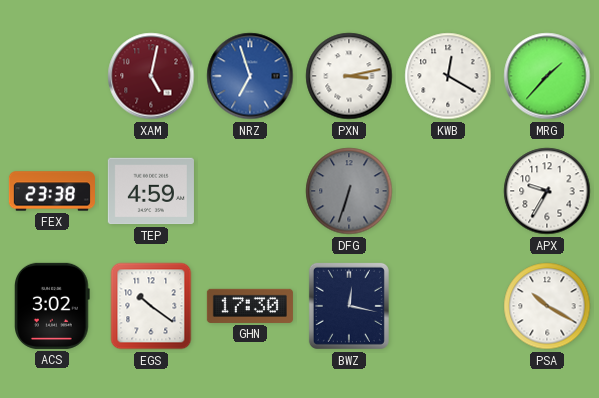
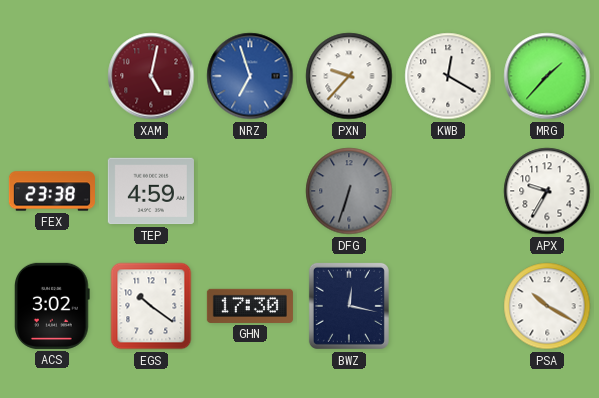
PXN: 3:13 -> 9:37 (349, 76)
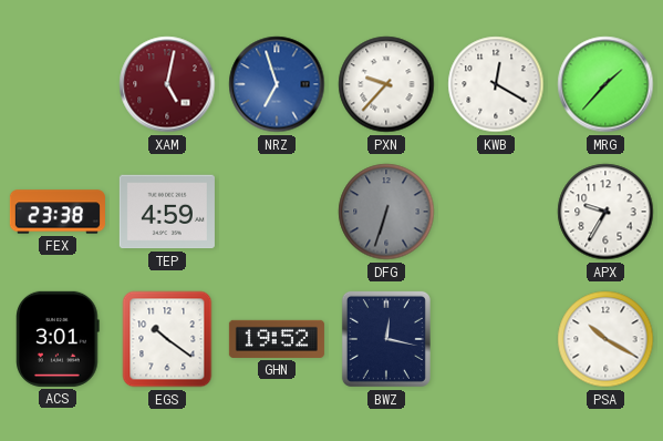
ACS: 3:02 -> 3:01 (58, 339)
GHN: 17:30 -> 19:52 (277, 339)
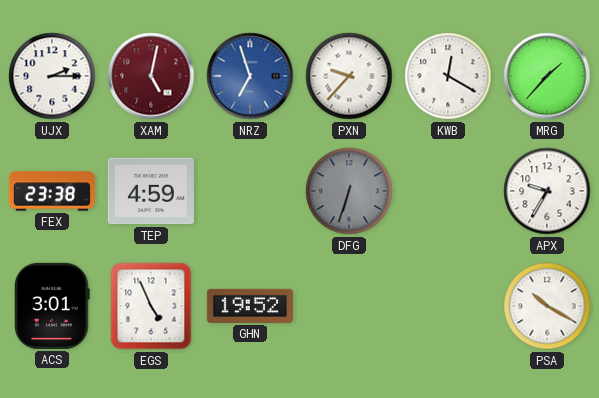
UJX: none -> 2:15 (52, 76)
EGS: 10:21 -> 4:56 (151, 306)
BWZ: 12:17 -> none (386, 339)
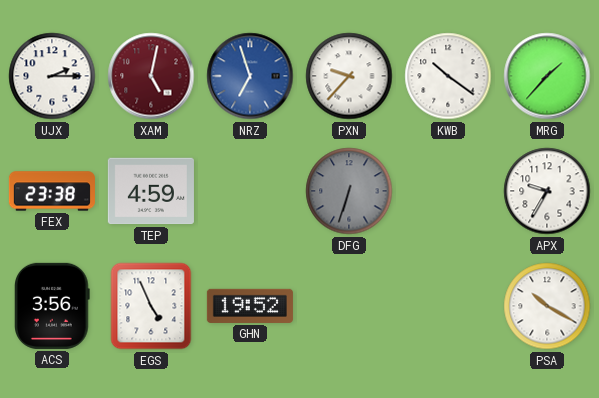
KWB: 12:20 -> 10:21 (448, 76)
ACS: 3:01 -> 3:56 (52, 306)
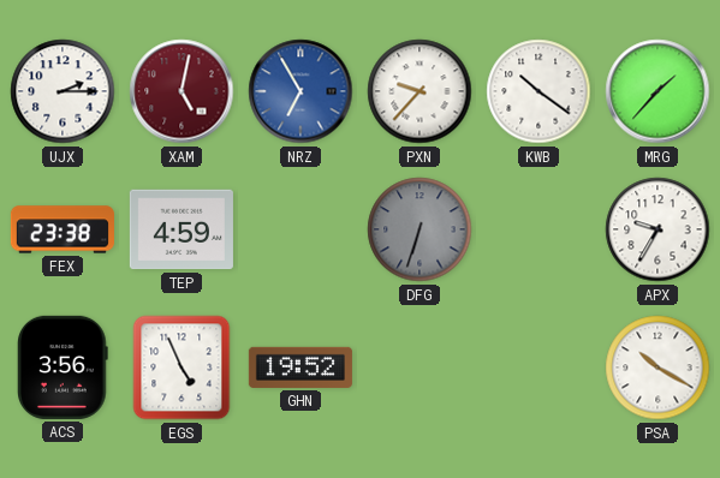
NRZ: 6:57 -> 6:55 (301, 91)
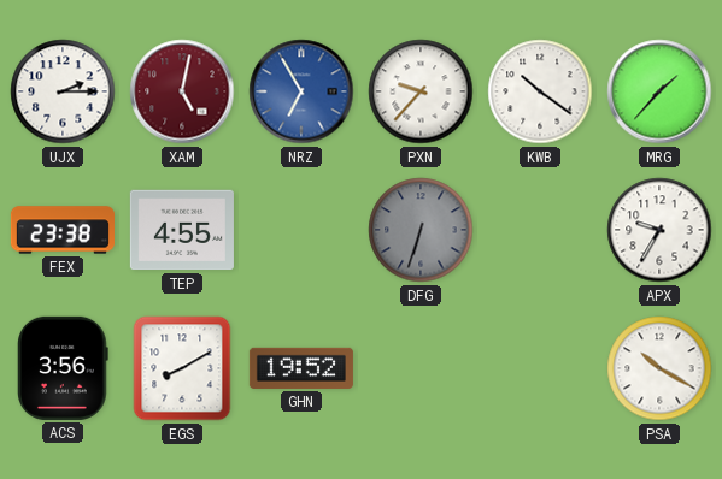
TEP: 4:59 -> 4:55 (182, 230)
EGS: 4:56 -> 8:10 (182, 368)
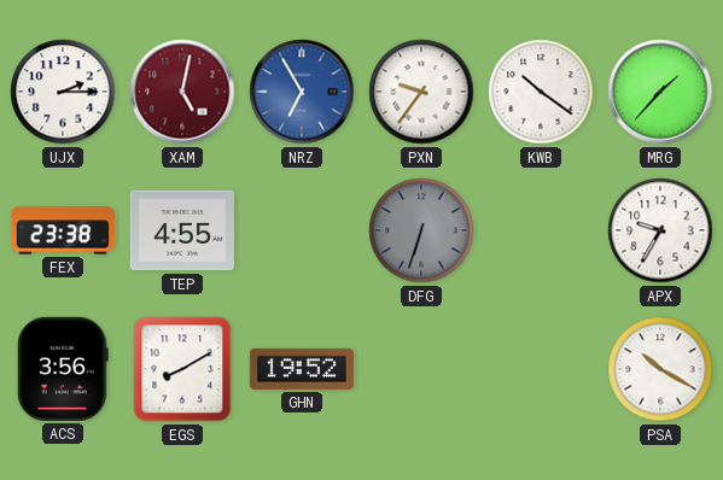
PXN: 9:37 -> 9:36 (421, 92)
